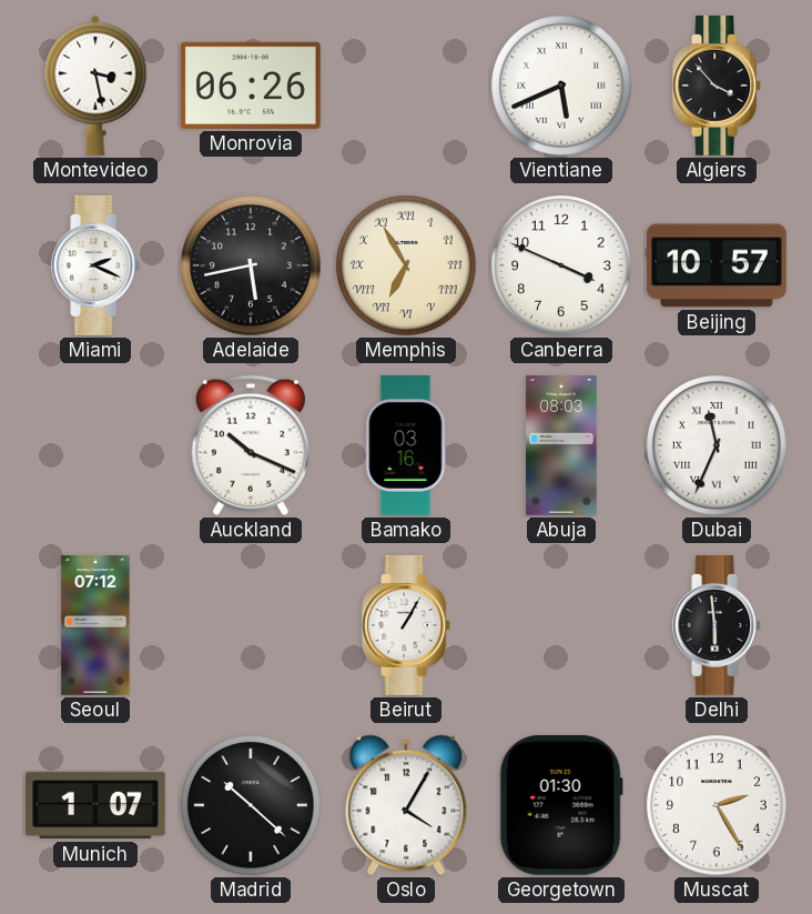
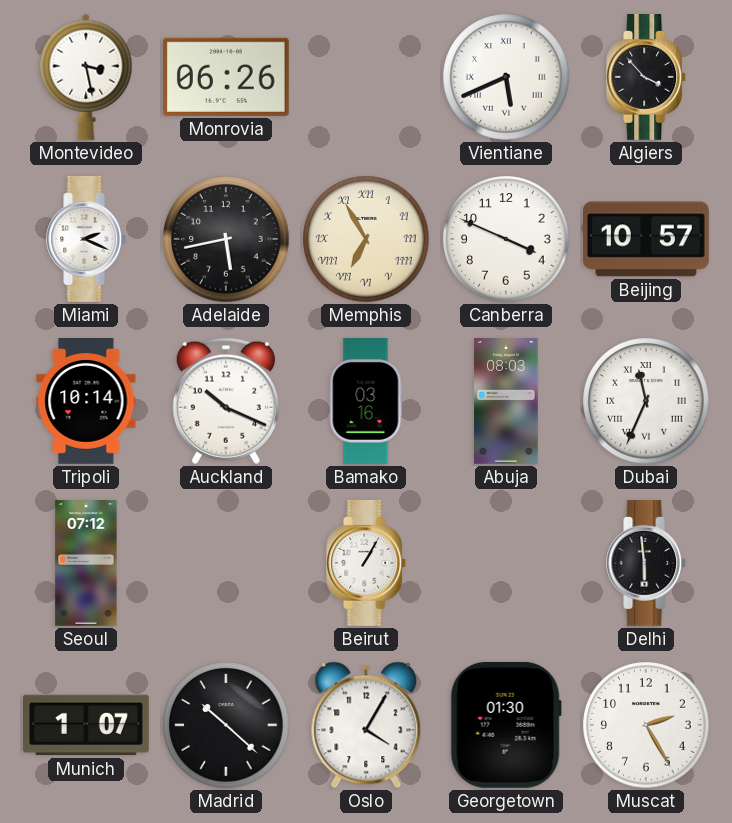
Tripoli: none -> 10:14 (86, 402)
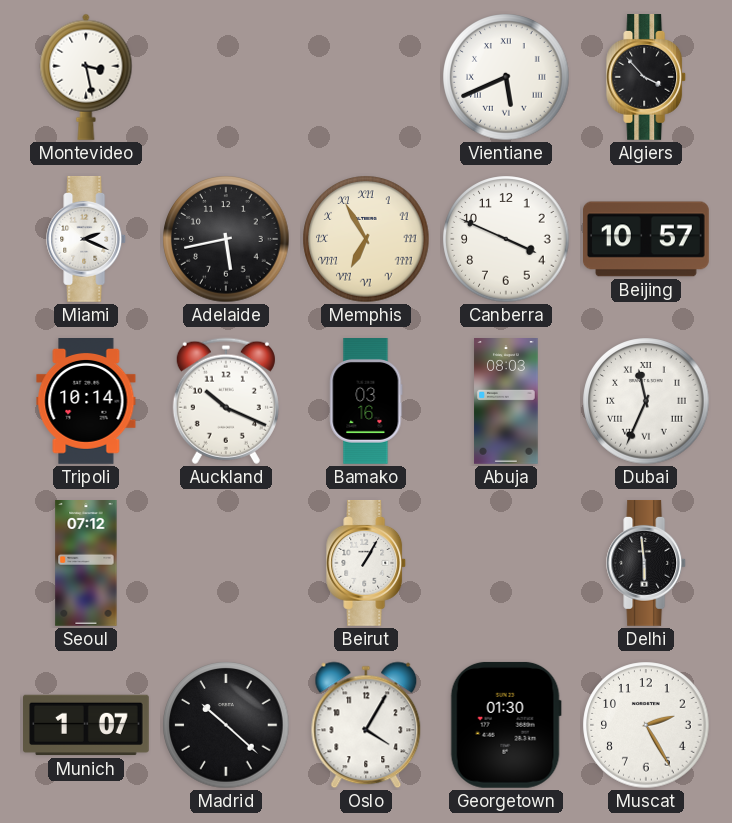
Monrovia: 06:26 -> none (226, 77)
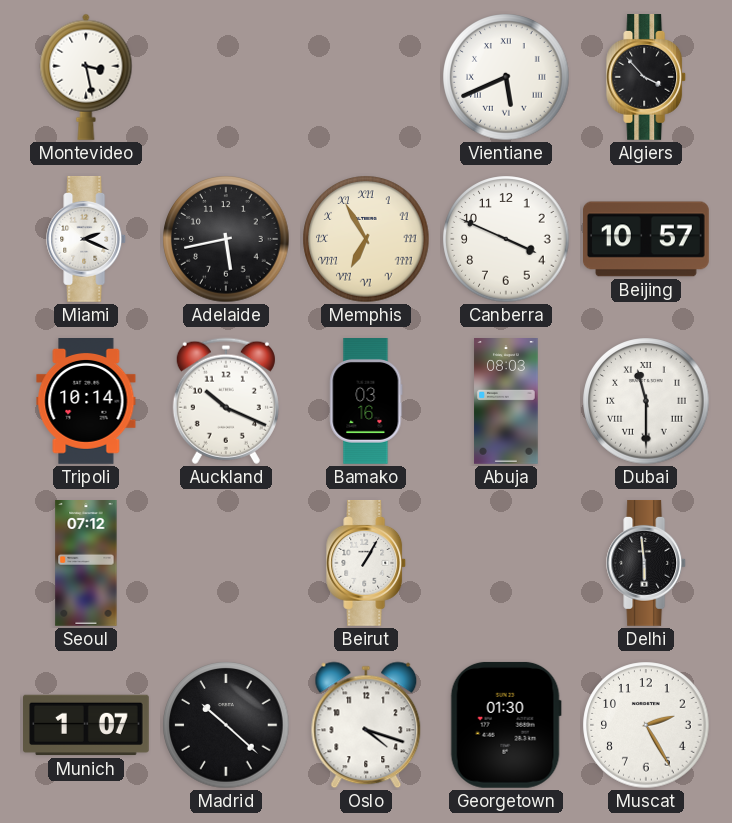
Dubai: 11:34 -> 11:30 (646, 401)
Oslo: 4:05 -> 4:18 (366, 725)
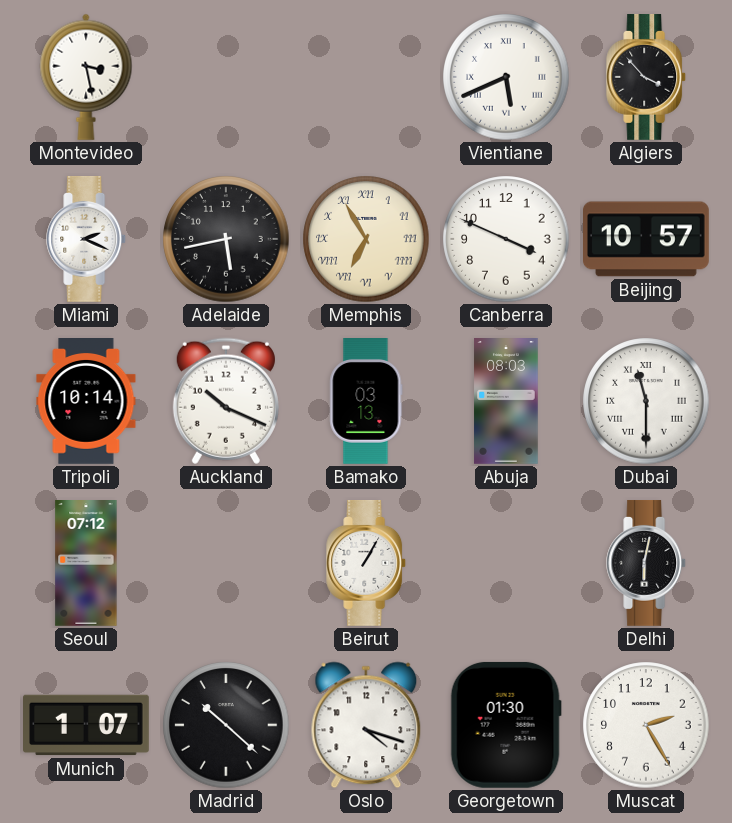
Bamako: 03:16 -> 03:13 (366, 402)
Delhi: 5:59 -> 6:02 (647, 564)
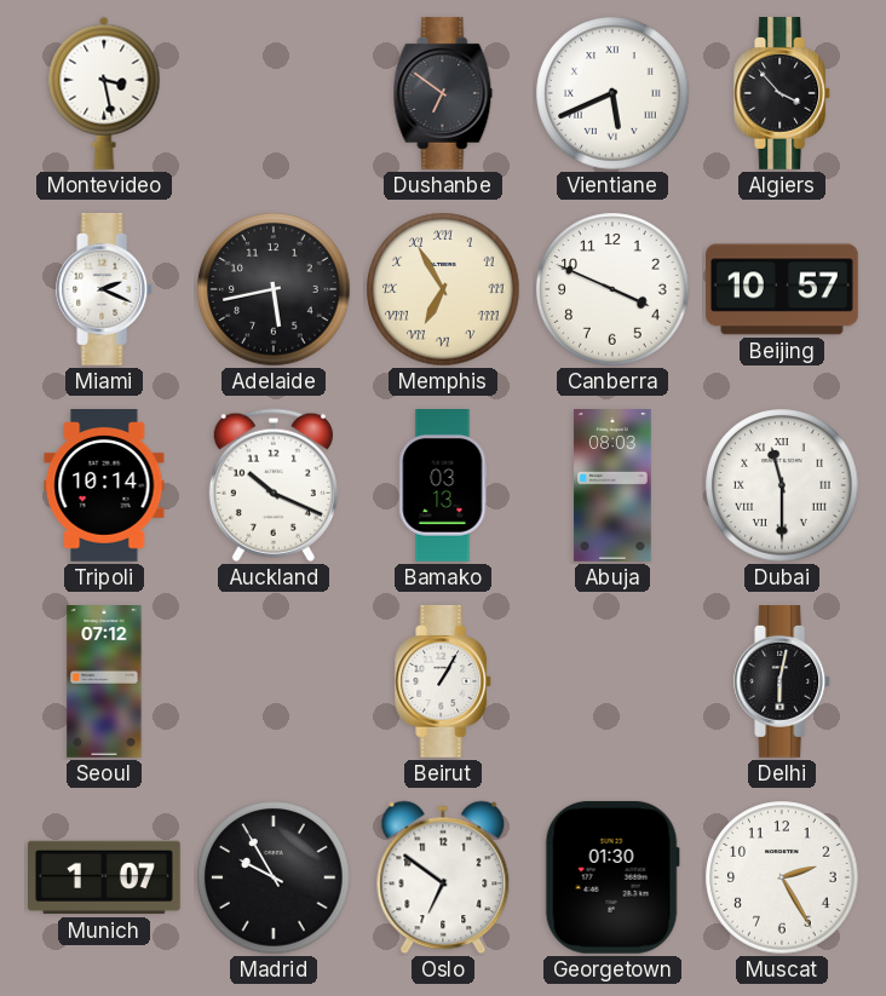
Dushanbe: none -> 6:51 (443, 94)
Madrid: 10:22 -> 9:55 (274, 877)
Oslo: 4:18 -> 6:51 (443, 877)
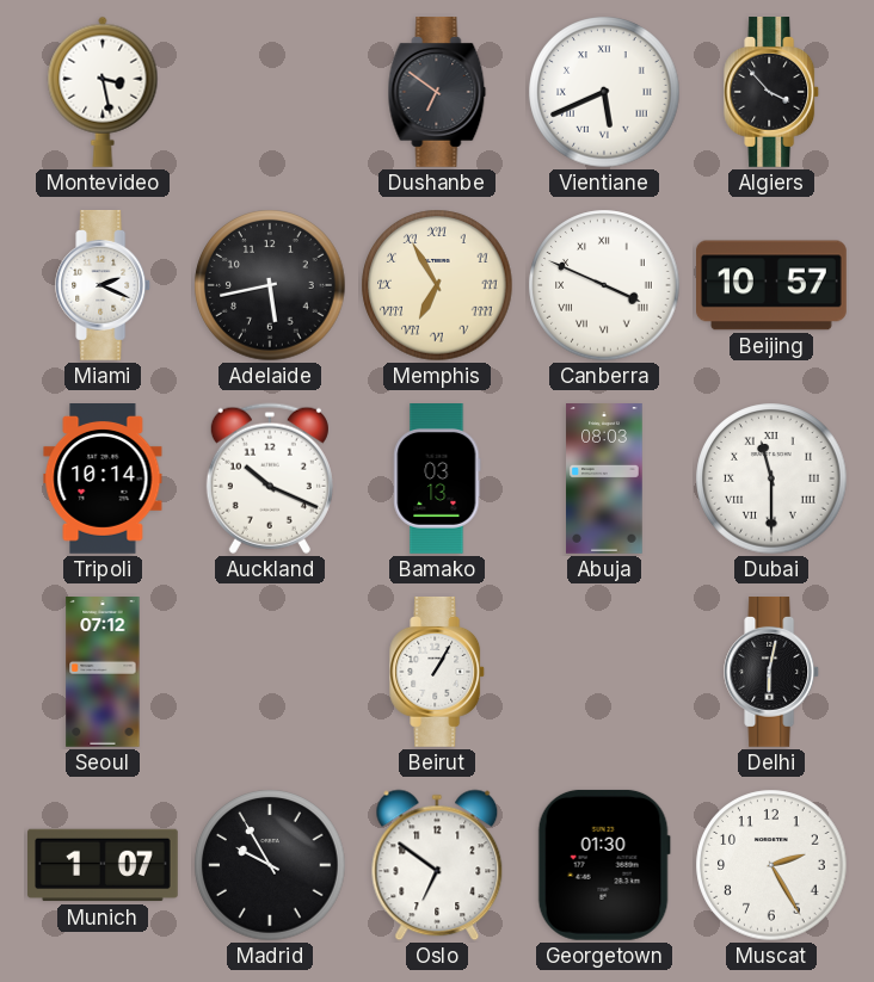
Canberra numerals: Arabic -> Roman (604, 285)
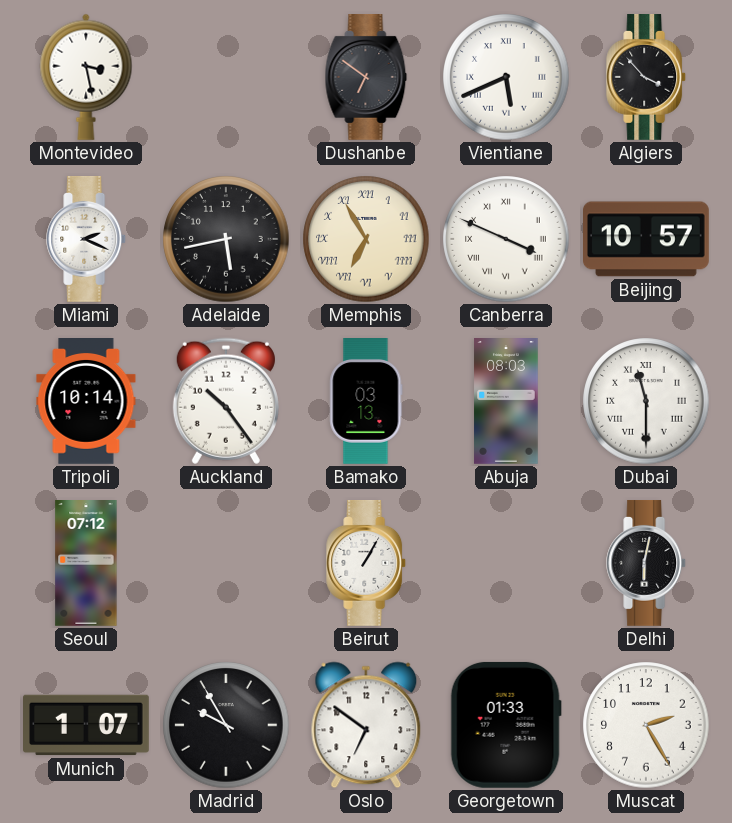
Auckland: 10:19 -> 10:24 (226, 401)
Georgetown: 01:30 -> 01:33 (506, 725)
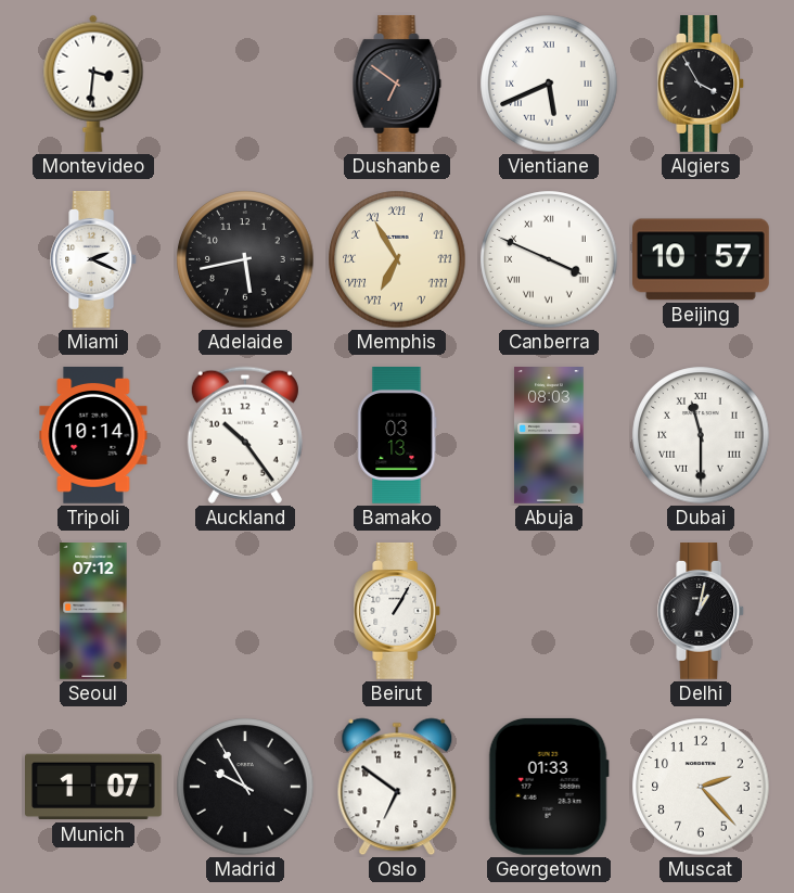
Montevideo: 3:28 -> 3:31 (93, 84)
Algiers: 3:53 -> 3:55 (702, 85)
Delhi: 6:02 -> 1:02 (702, 612)
Muscat: 2:25 -> 2:23 (701, 787)
